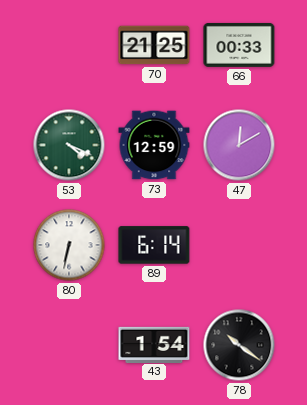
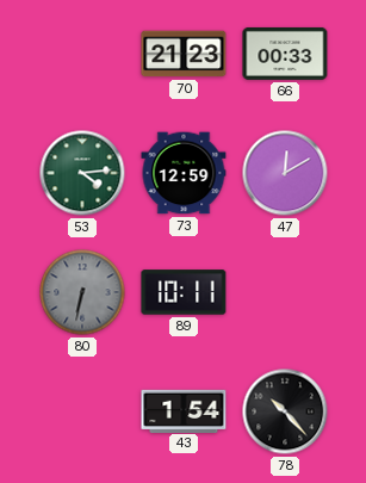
70: 21:25 -> 21:23 (184, 54)
53: 4:19 -> 4:14 (82, 173)
80 dial: white -> grey (82, 292)
89: 6:14 -> 10:11 (184, 292)
78: 10:21 -> 10:23 (285, 411)
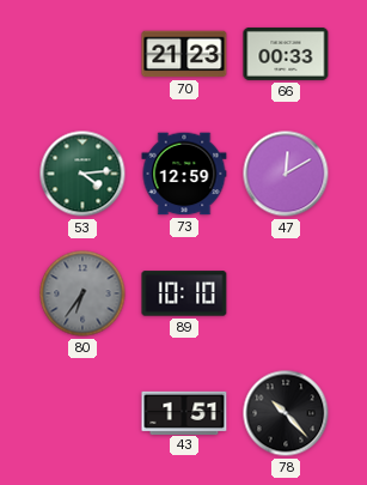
80: 6:32 -> 6:36 (82, 293)
89: 10:11 -> 10:10 (184, 293)
43: 1:54 -> 1:51 (184, 412)
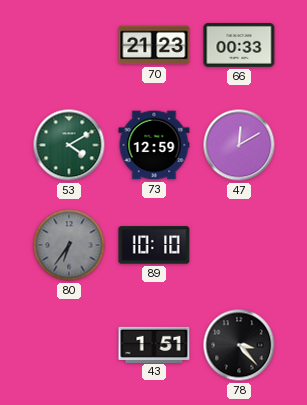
53: 4:14 -> 4:10 (69, 145)
78: 10:23 -> 3:23 (239, 345)
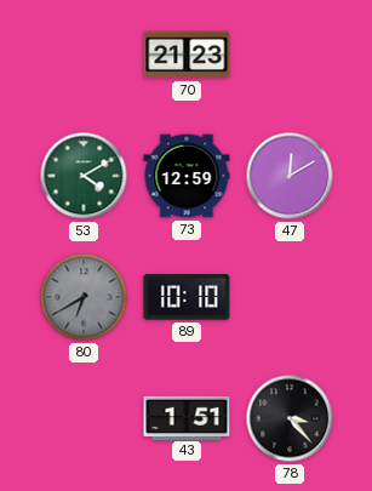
66: 00:33 -> none (239, 45)
80: 6:36 -> 6:40 (84, 297)
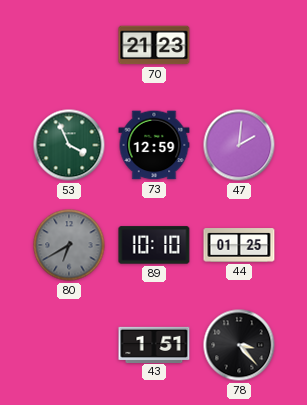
53: 4:10 -> 3:56 (69, 145)
47: 12:10 -> 2:01 (239, 145)
44: none -> 01:25 (239, 245)
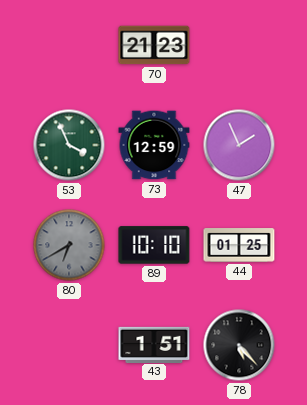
47: 2:01 -> 1:56 (239, 145)
78: 3:23 -> 5:23 (239, 345)
